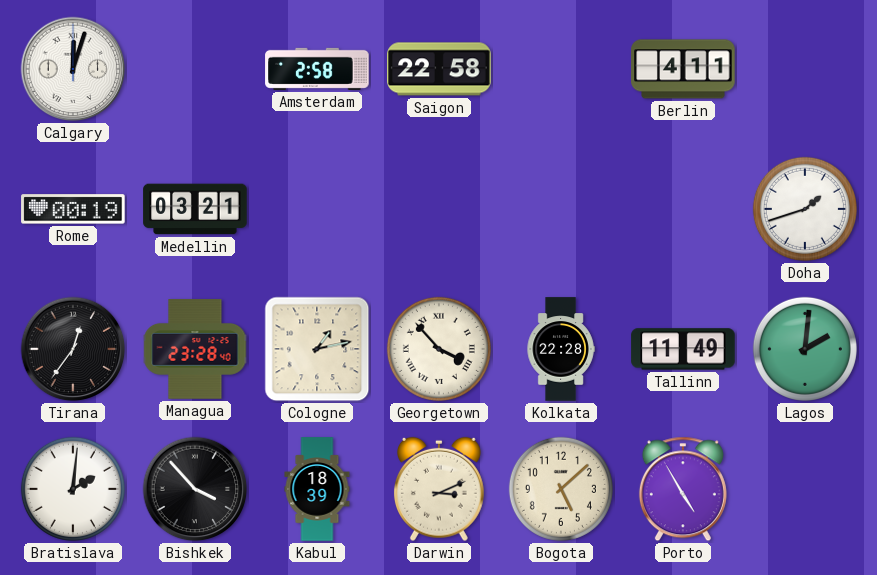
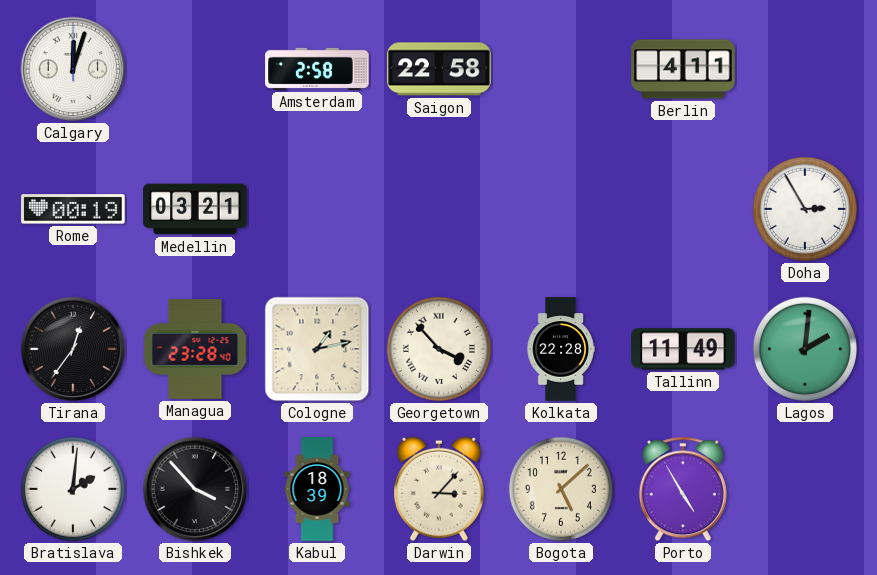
Doha: 1:42 -> 2:55 (805, 209)
Darwin: 3:11 -> 3:07 (439, 489)
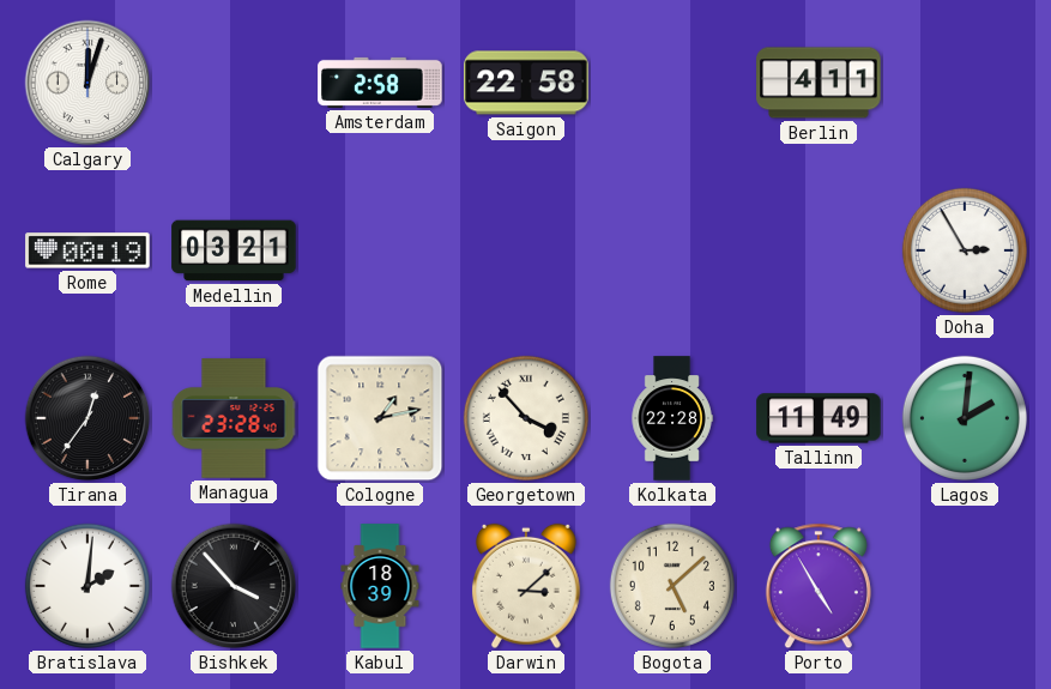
Darwin: 3:07 -> 3:08 (526, 586)
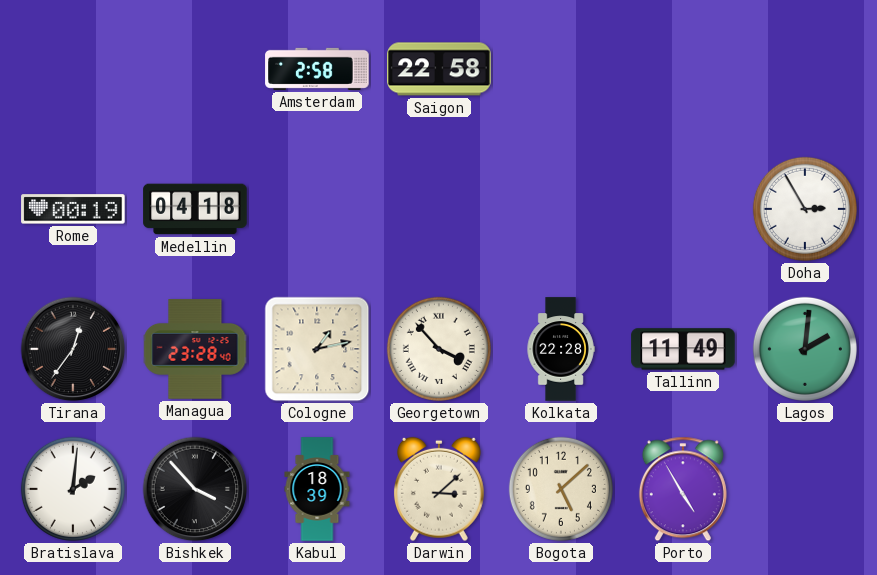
Calgary: 12:03 -> none (87, 83)
Berlin: 4:11 -> none (819, 83)
Medellin: 03:21 -> 04:18 (195, 209)
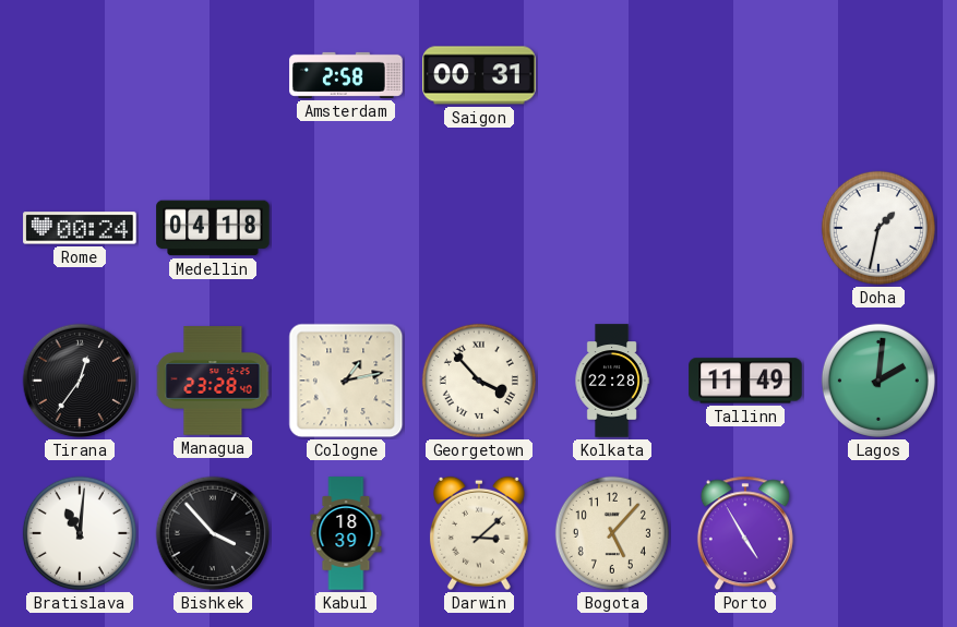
Saigon: 22:58 -> 00:31 (479, 75)
Rome: 00:19 -> 00:24 (80, 228)
Doha: 2:55 -> 1:32 (878, 228)
Bratislava: 2:01 -> 11:01 (80, 533)
Bogota: 5:08 -> 5:07 (612, 533)
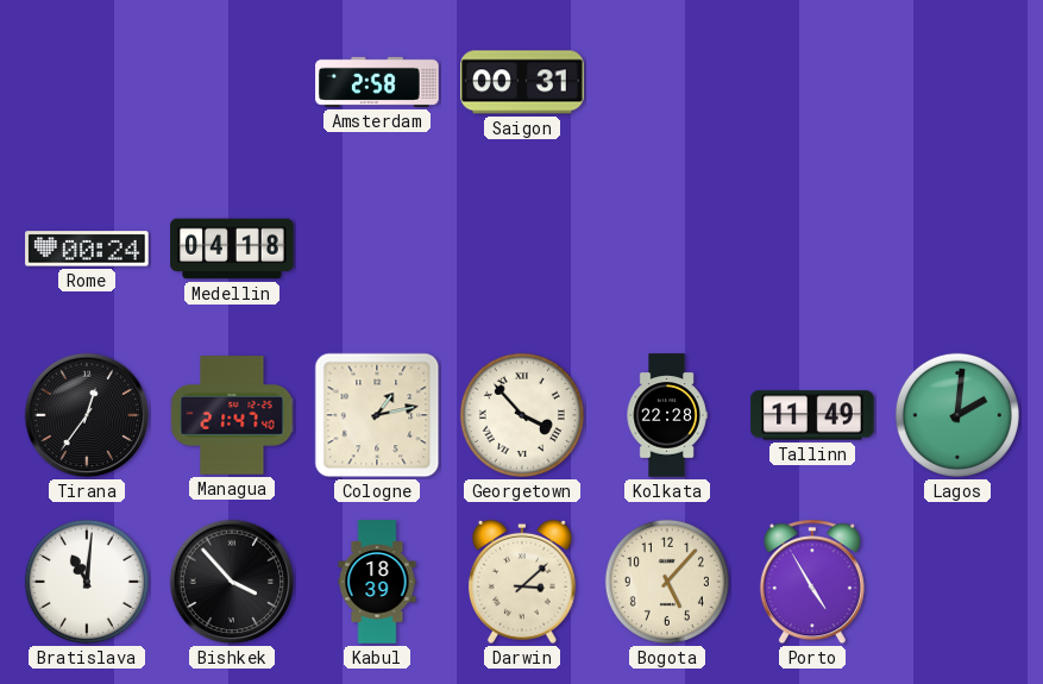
Doha: 1:32 -> none (878, 228)
Managua: 23:28 -> 21:47 (232, 415)
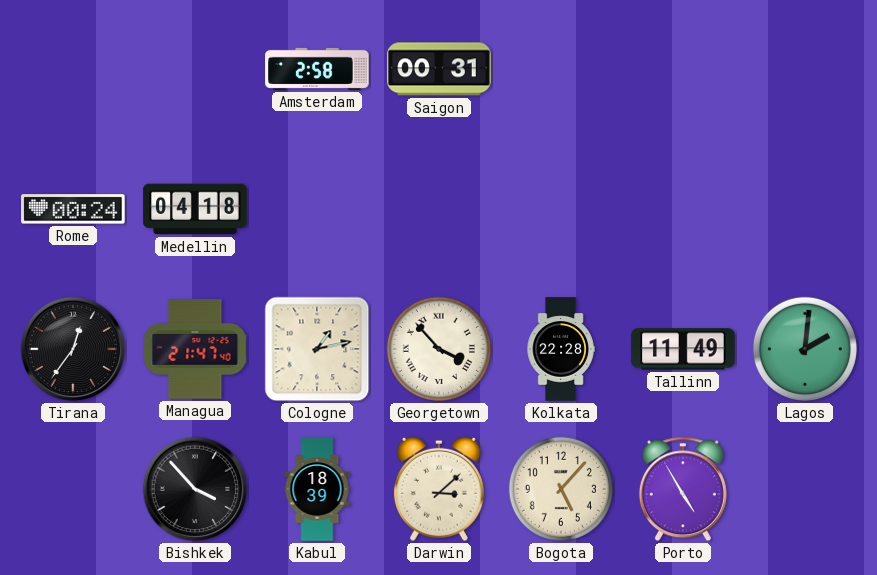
Bratislava: 11:01 -> none (87, 582)
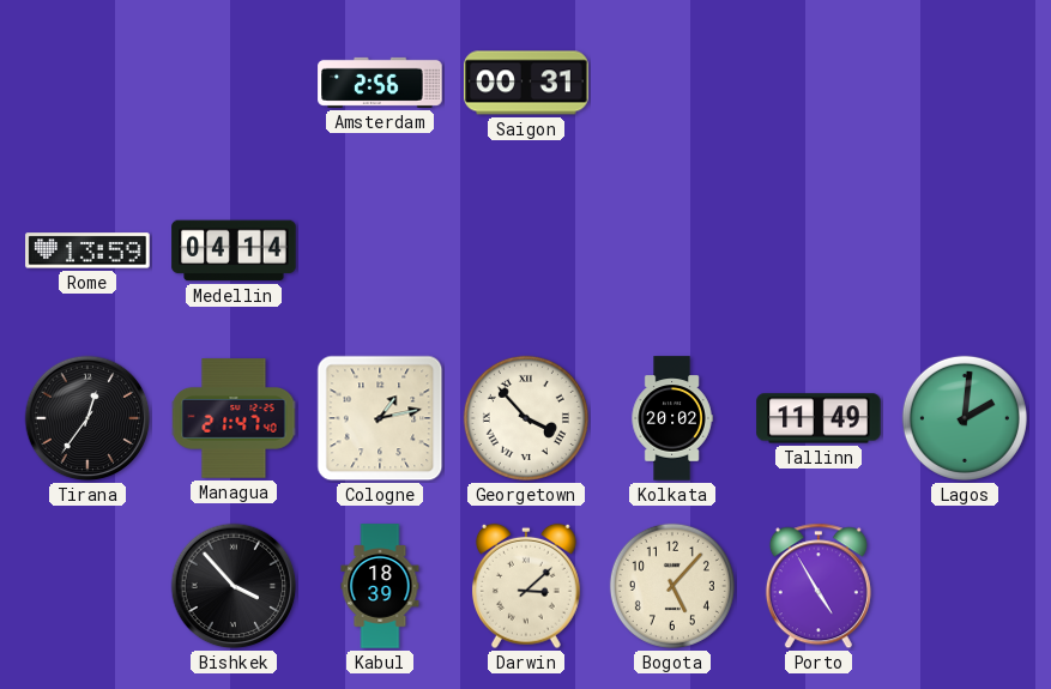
Amsterdam: 2:58 -> 2:56 (380, 83)
Rome: 00:24 -> 13:59 (87, 250)
Medellin: 04:18 -> 04:14 (234, 250)
Kolkata: 22:28 -> 20:02 (672, 418)
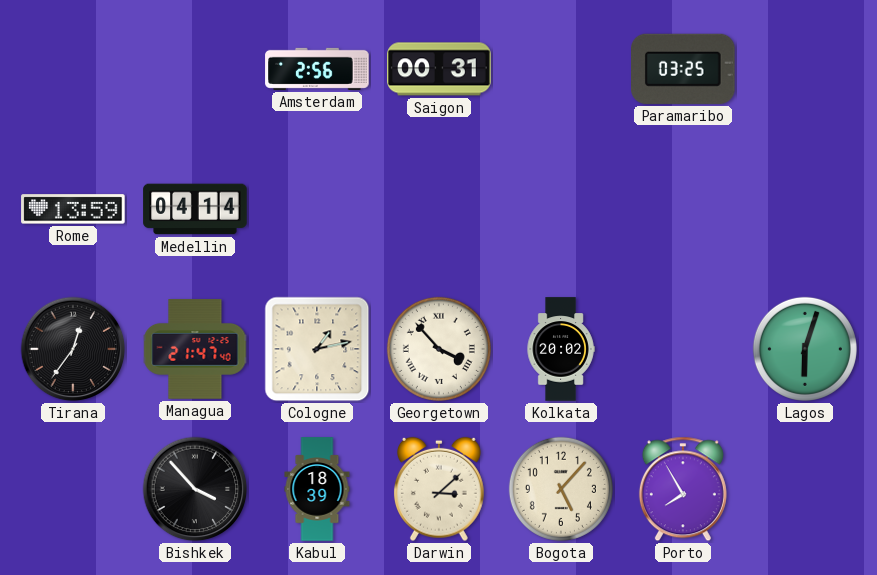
Paramaribo: none -> 03:25 (684, 69)
Tallinn: 11:49 -> none (819, 418)
Lagos: 2:01 -> 6:03 (805, 349)
Porto: 4:55 -> 7:55 (683, 489)
